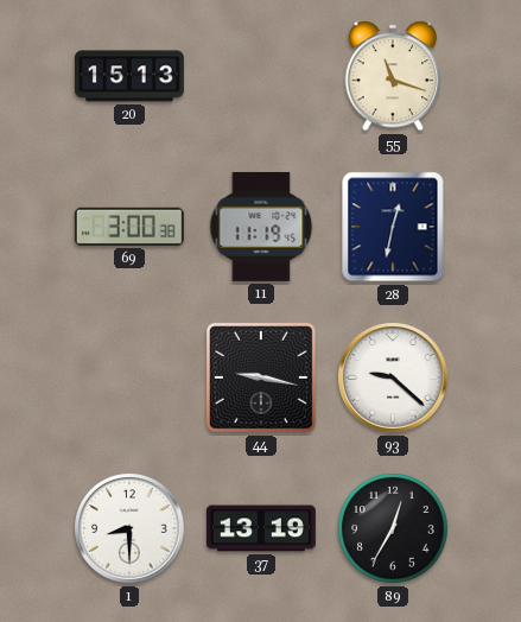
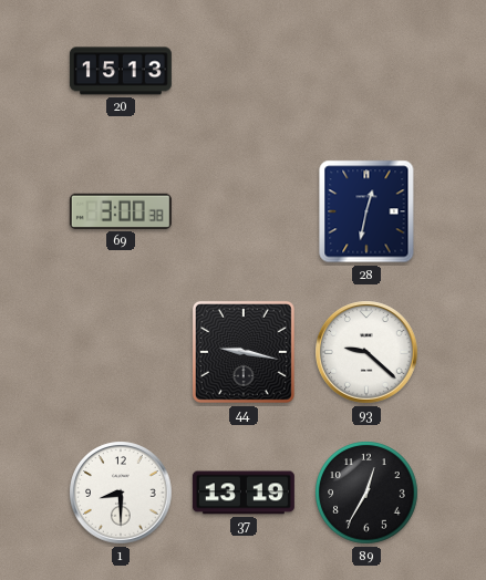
55: 11:18 -> none (392, 76)
11: 11:19 -> none (261, 227)
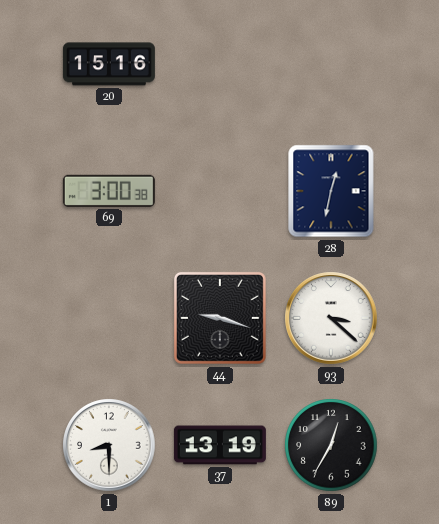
20: 15:13 -> 15:16 (109, 64)
44: 9:17 -> 9:18 (220, 318)
93: 9:22 -> 3:22 (331, 318)
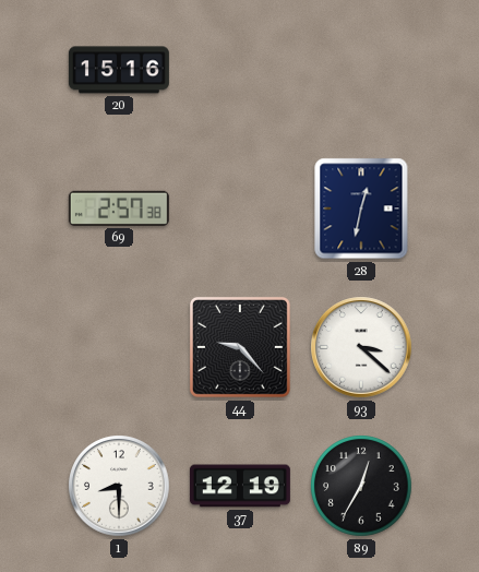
69: 3:00 -> 2:57 (119, 208)
44: 9:18 -> 9:23 (240, 347)
37: 13:19 -> 12:19 (240, 486)
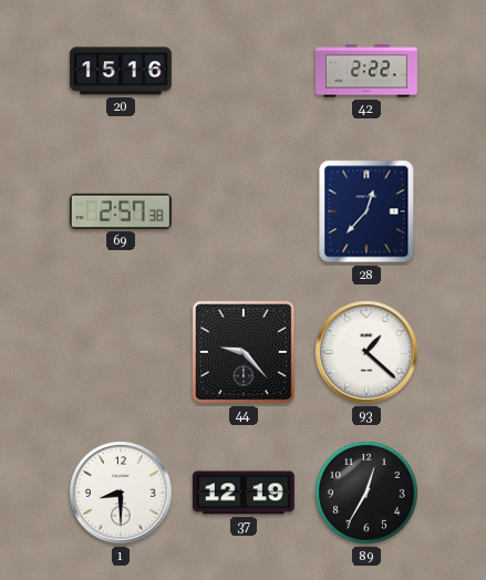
42: none -> 2:22 (366, 71)
28: 12:32 -> 12:37 (366, 211)
93: 3:22 -> 1:22 (366, 352)
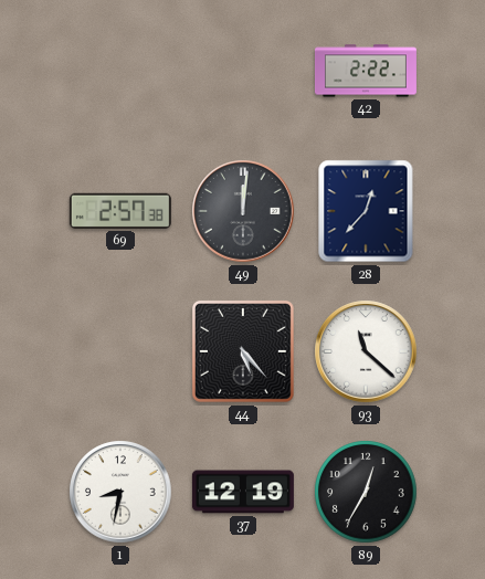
20: 15:16 -> none (121, 71)
49: none -> 12:01 (243, 211)
44: 9:23 -> 5:23 (243, 351)
93: 1:22 -> 11:22 (366, 351)
1: 8:30 -> 8:32 (120, 492)
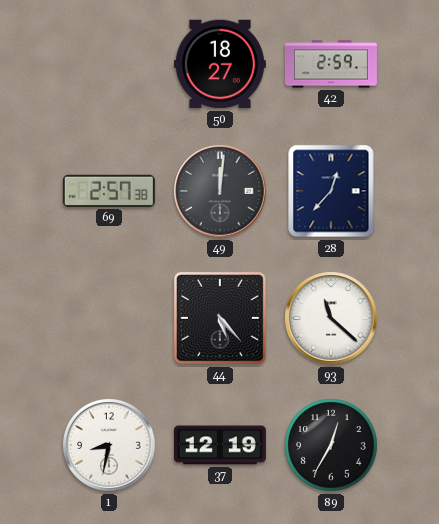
50: none -> 18:27 (220, 64)
42: 2:22 -> 2:59 (331, 64)
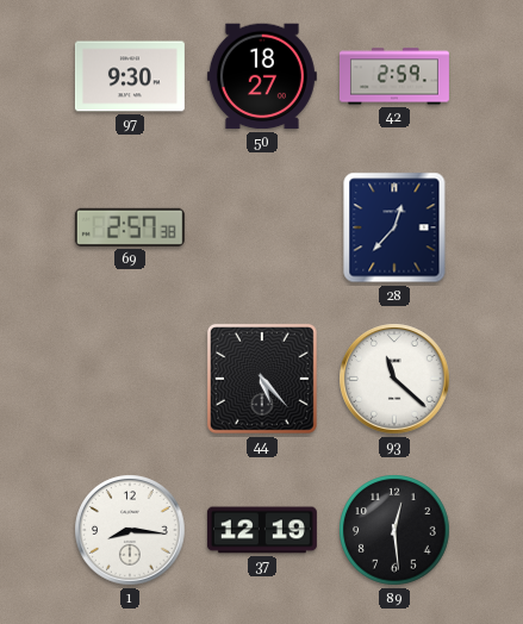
97: none -> 9:30 (130, 76)
49: 12:01 -> none (220, 191)
1: 8:32 -> 8:16 (130, 530)
89: 12:35 -> 12:29 (394, 530)
